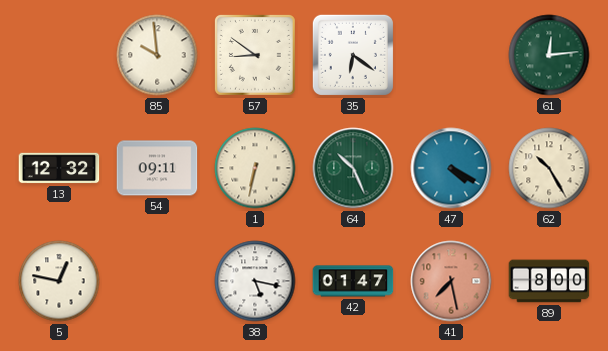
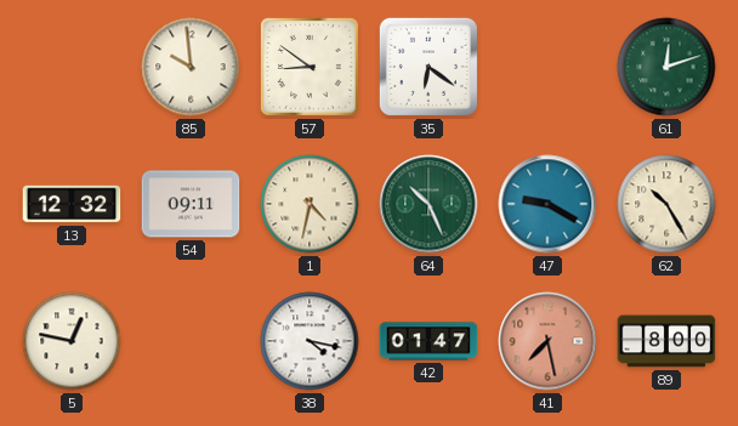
61: 12:14 -> 12:12 (666, 67)
1: 6:32 -> 4:32 (310, 204)
47: 4:20 -> 9:20 (547, 204)
38: 5:17 -> 4:17 (310, 341)
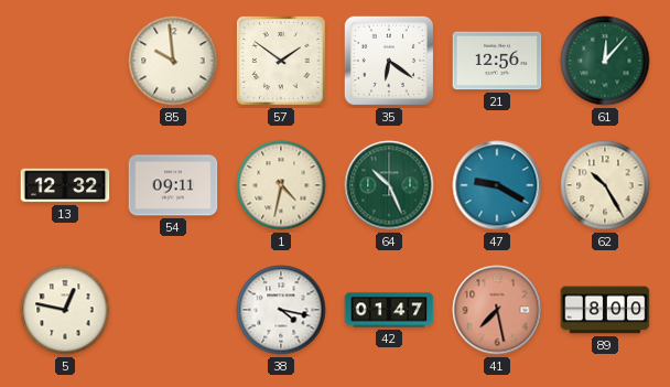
57: 8:51 -> 1:51 (281, 61)
21: none -> 12:56 (497, 61)
61: 12:12 -> 12:07 (605, 61)
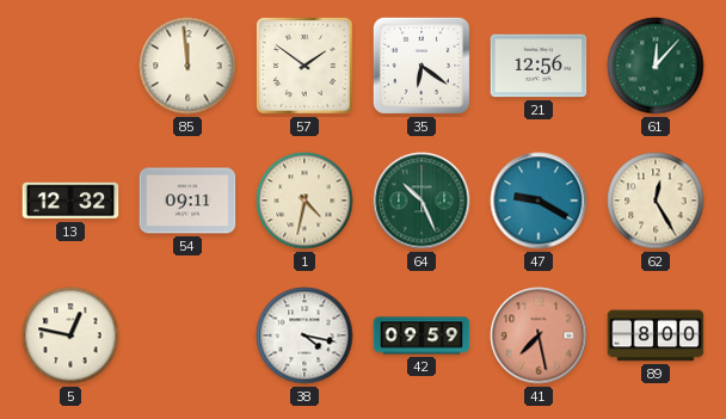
85: 9:59 -> 11:59 (187, 66)
62: 10:25 -> 12:25 (656, 201)
42: 01:47 -> 09:59 (422, 335)
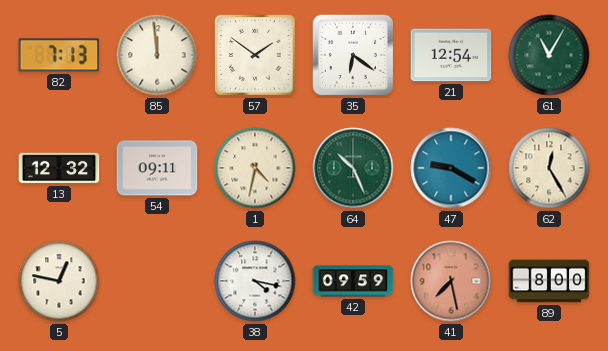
82: none -> 7:13 (59, 55)
21: 12:56 -> 12:54 (451, 55)
61: 12:07 -> 11:05 (549, 55)
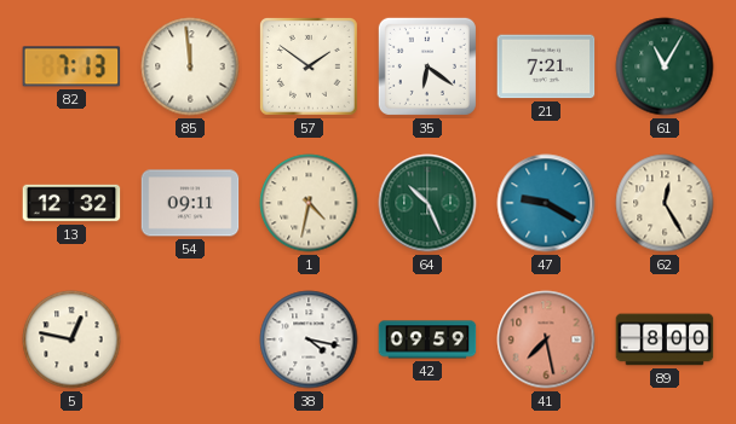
21: 12:54 -> 7:21 (546, 66)
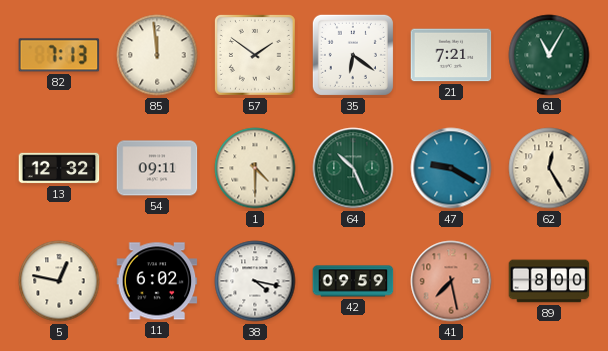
1: 4:32 -> 4:30 (255, 168)
11: none -> 6:02 (157, 281)
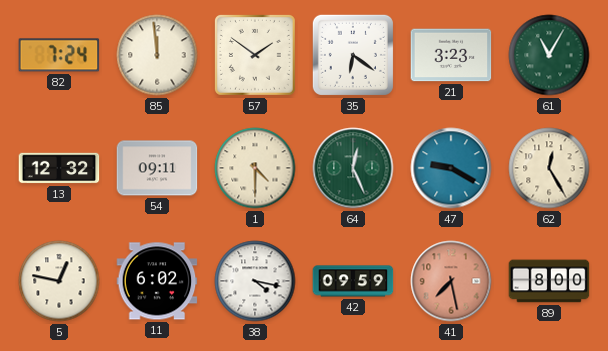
82: 7:13 -> 7:24 (59, 55)
21: 7:21 -> 3:23 (451, 55)
64: 10:26 -> 12:26 (353, 168)
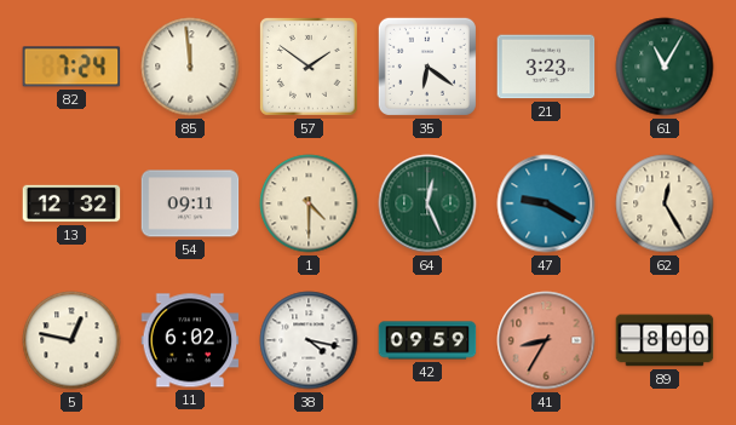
41: 7:28 -> 8:35 (546, 340)
